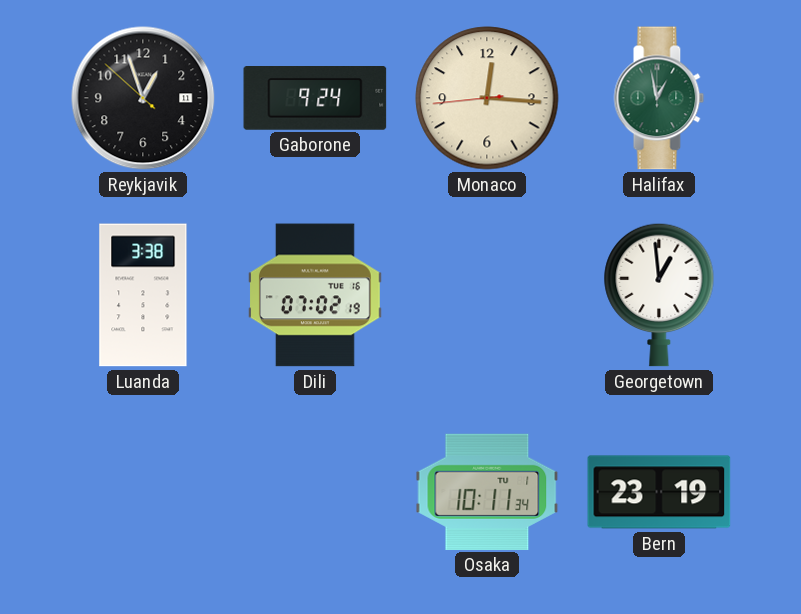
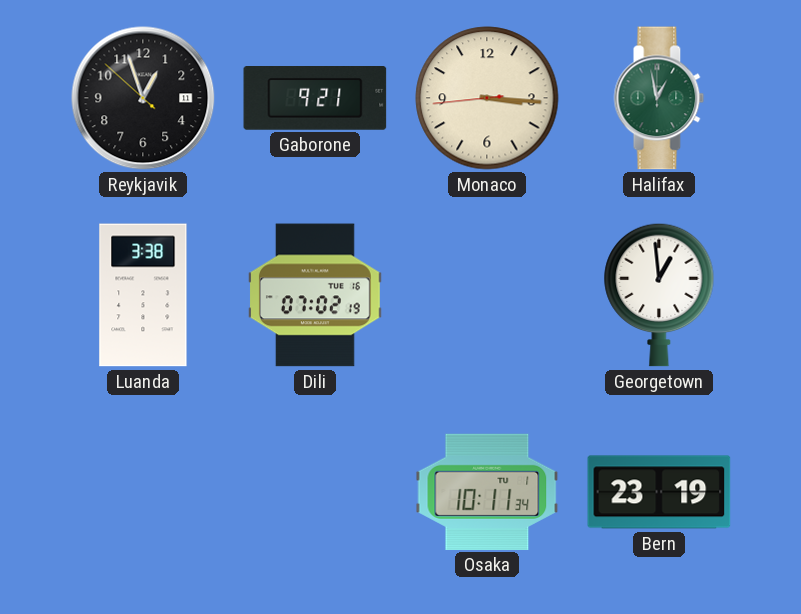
Gaborone: 9:24 -> 9:21 (315, 99)
Monaco: 12:15 -> 3:15 (487, 98)
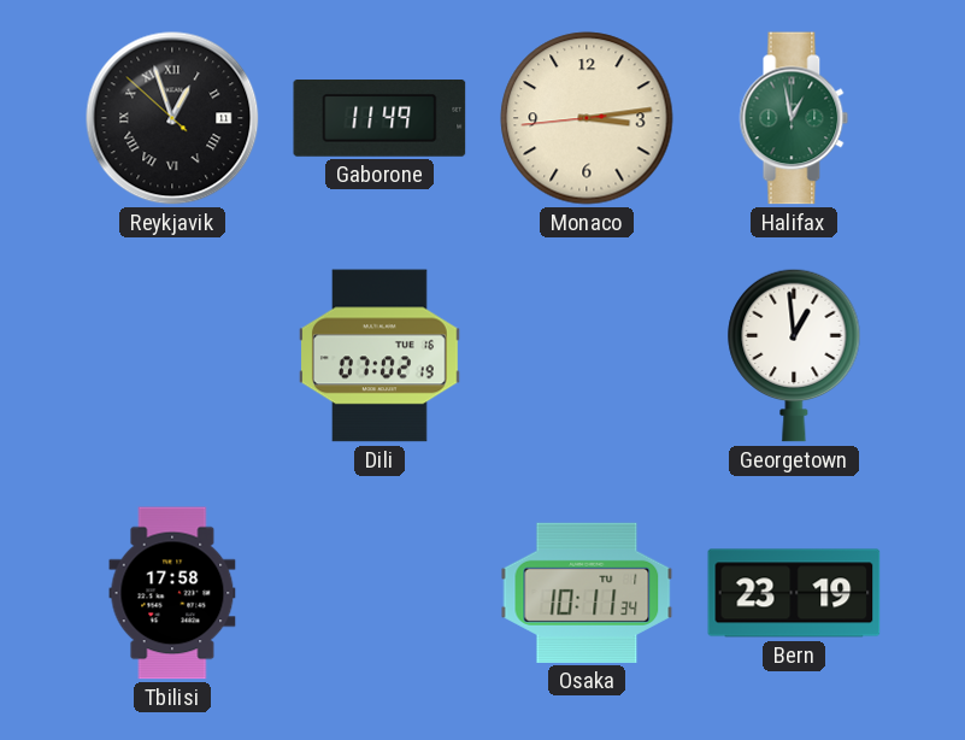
Reykjavik numerals: Arabic -> Roman (172, 118)
Gaborone: 9:21 -> 11:49 (379, 119)
Monaco: 3:15 -> 3:13 (587, 118)
Luanda: 3:38 -> none (143, 295)
Tbilisi: none -> 17:58 (172, 593)
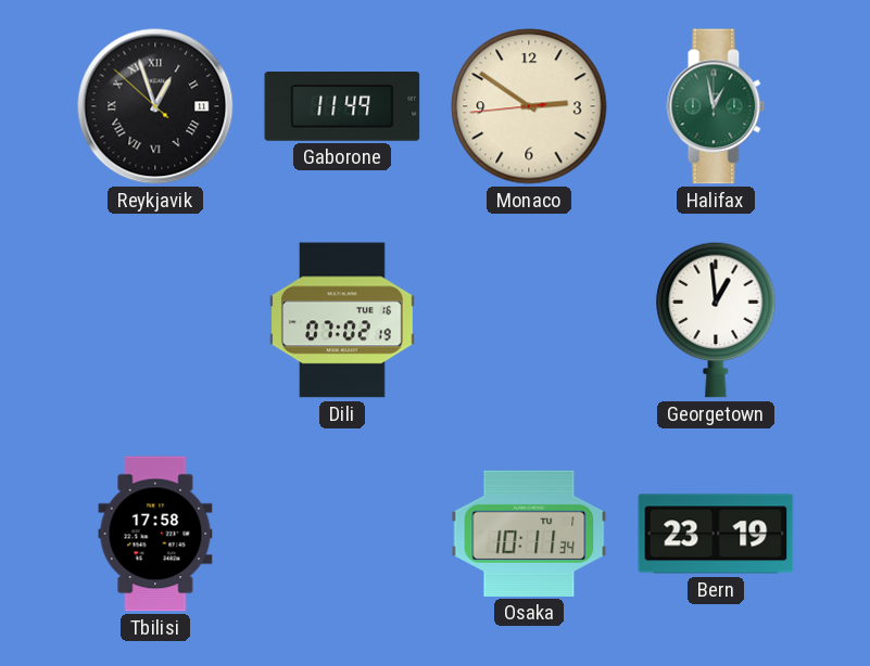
Monaco: 3:13 -> 2:50 (529, 106)
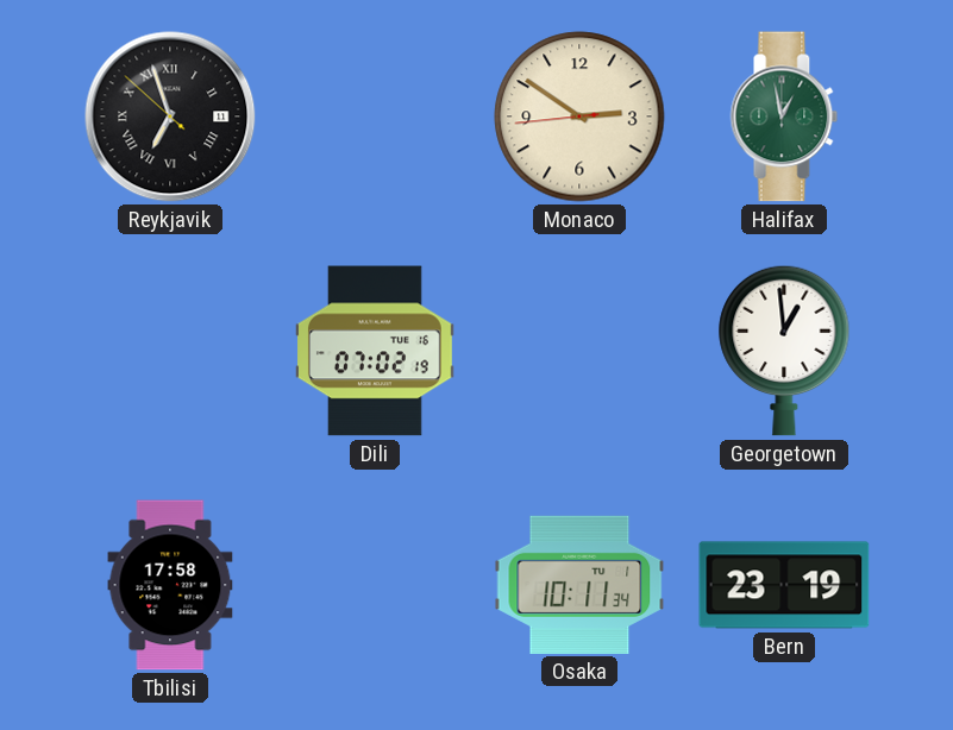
Reykjavik: 12:56 -> 6:56 (170, 117)
Gaborone: 11:49 -> none (342, 107)
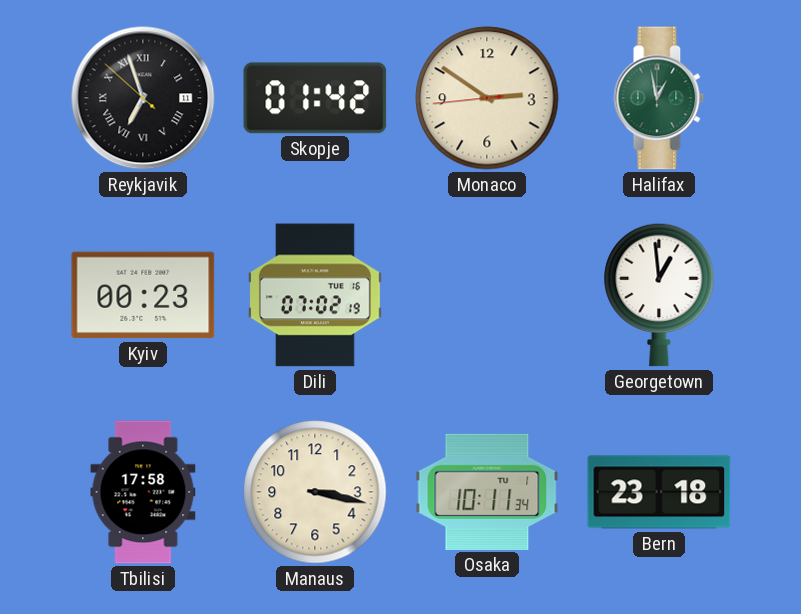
Skopje: none -> 01:42 (315, 98)
Kyiv: none -> 00:23 (143, 295)
Manaus: none -> 3:17 (315, 492)
Bern: 23:19 -> 23:18 (659, 492)
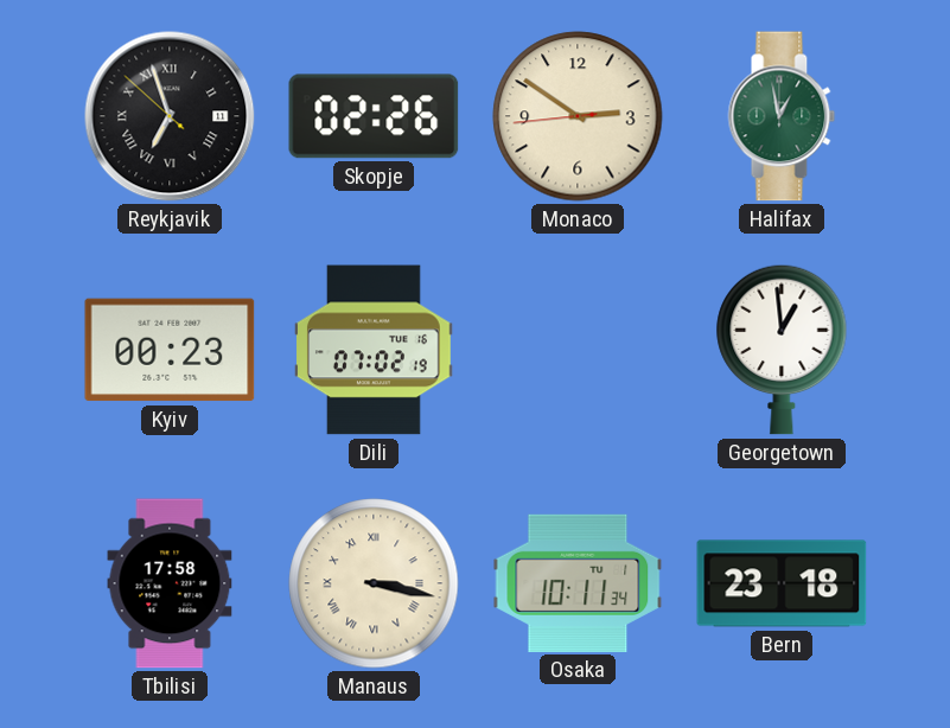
Skopje: 01:42 -> 02:26 (374, 116)
Manaus numerals: Arabic -> Roman (374, 583)
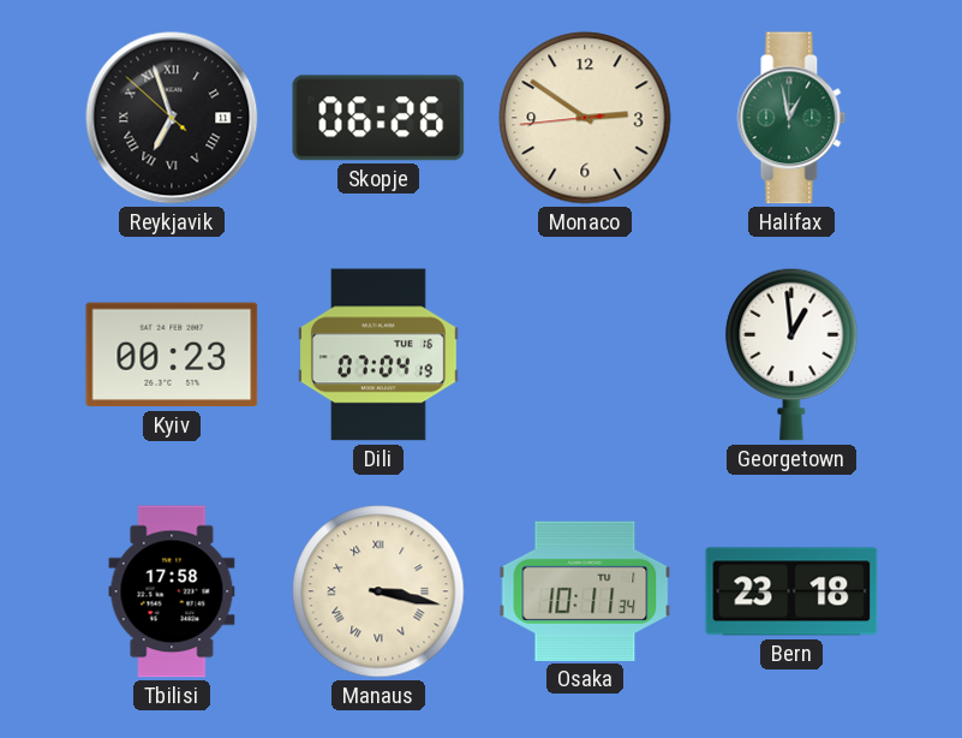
Skopje: 02:26 -> 06:26 (378, 118)
Dili: 07:02 -> 07:04 (380, 355)
